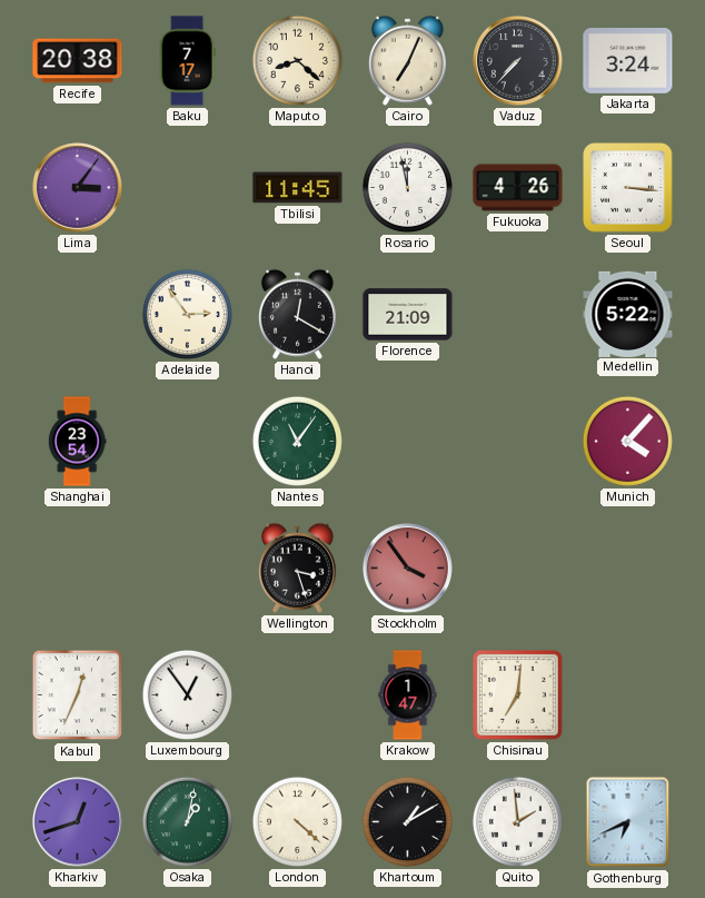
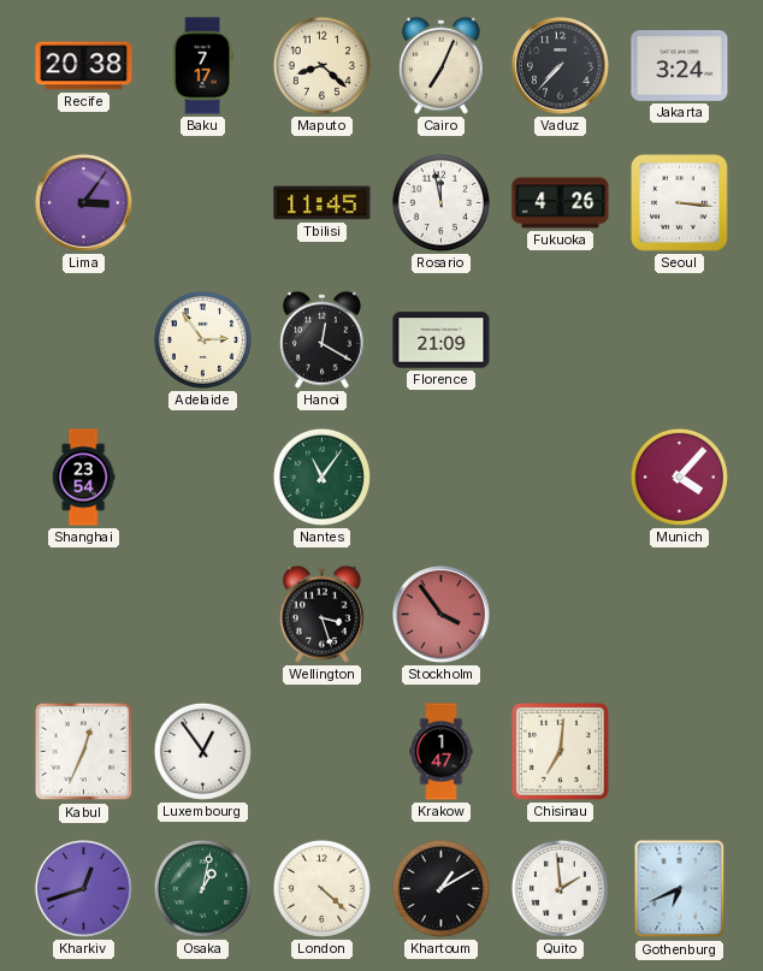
Medellin: 5:22 -> none (628, 314)
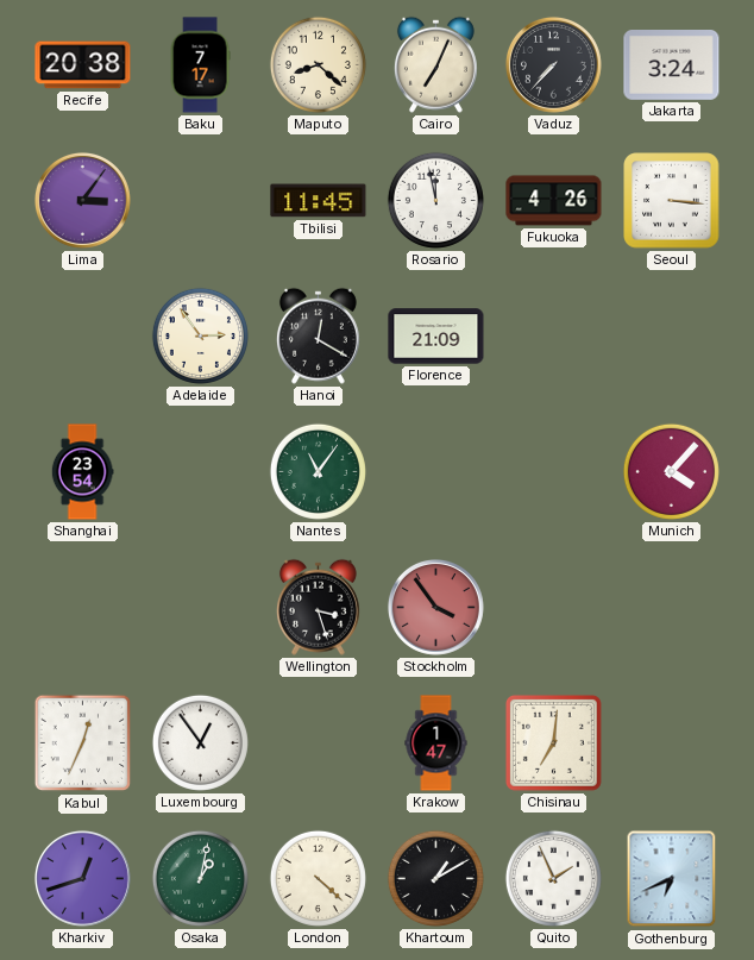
Quito: 1:59 -> 1:56 (553, 878)
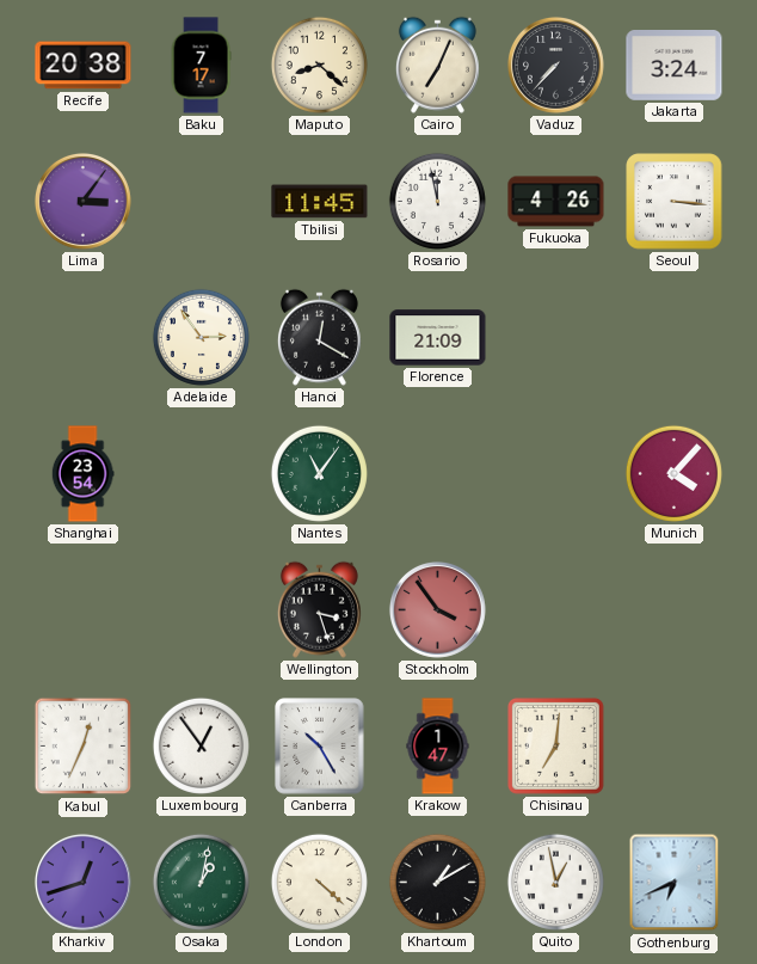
Canberra: none -> 10:25 (320, 747)
Quito: 1:56 -> 12:58 (555, 882)
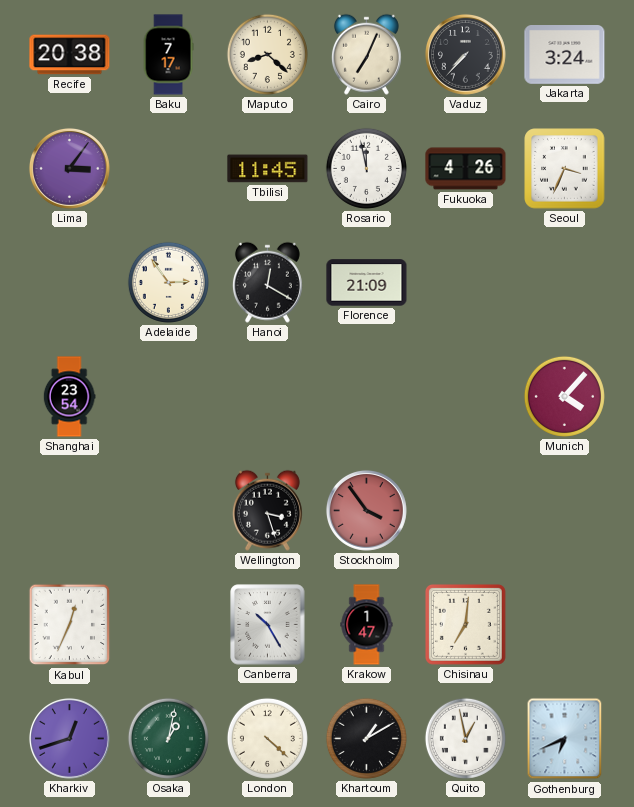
Seoul: 3:16 -> 3:34 (565, 169)
Nantes: 11:06 -> none (319, 473)
Luxembourg: 12:54 -> none (201, 745)
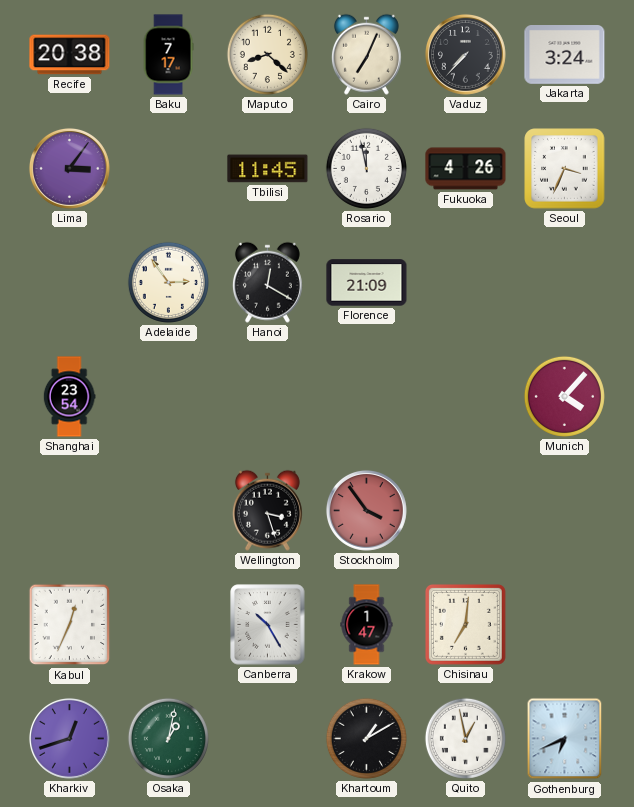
London: 4:22 -> none (267, 738)
